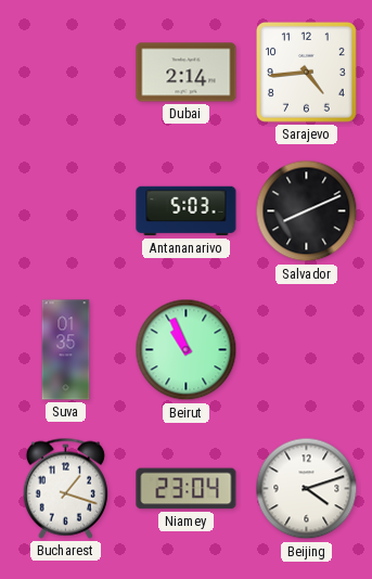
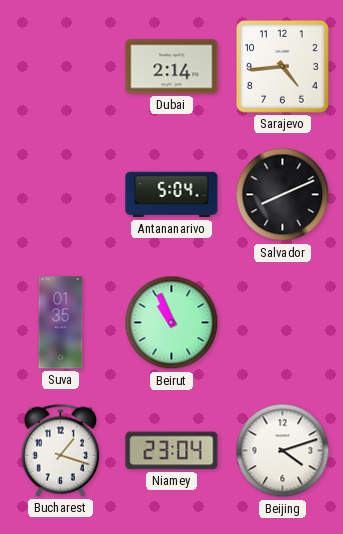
Antananarivo: 5:03 -> 5:04 (172, 195)
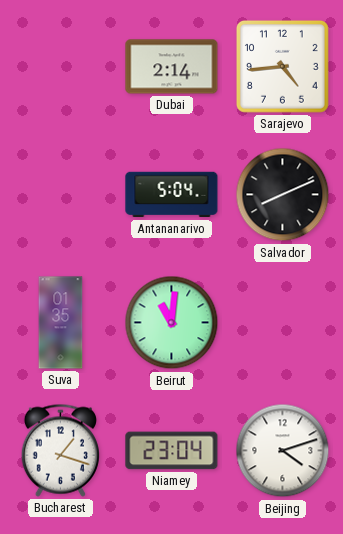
Beirut: 10:56 -> 11:01 (172, 323)
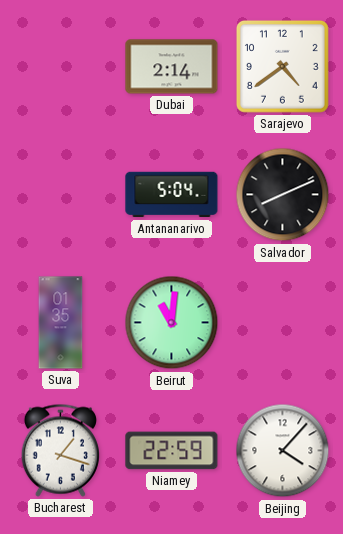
Sarajevo: 4:44 -> 4:39 (282, 66)
Niamey: 23:04 -> 22:59 (172, 451)
Beijing: 4:12 -> 4:07 (283, 451)
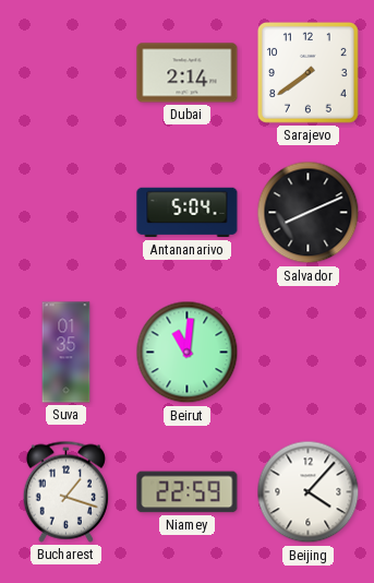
Sarajevo: 4:39 -> 7:39 (307, 72)
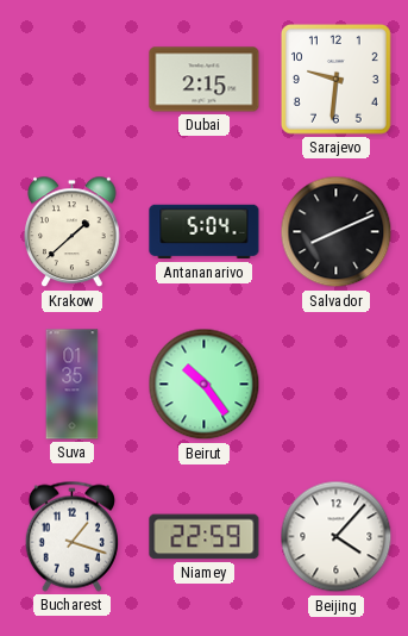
Dubai: 2:14 -> 2:15 (205, 80)
Sarajevo: 7:39 -> 9:31 (335, 79)
Krakow: none -> 1:38 (73, 232)
Beirut: 11:01 -> 10:24 (205, 385)
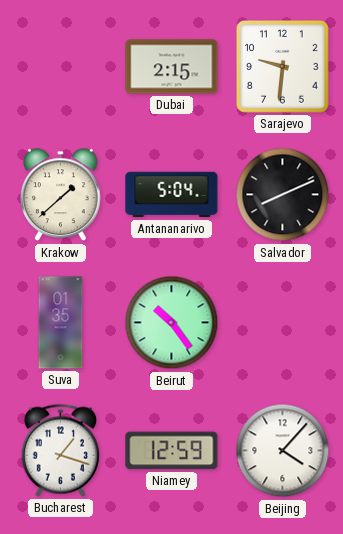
Niamey: 22:59 -> 12:59 (172, 451)
